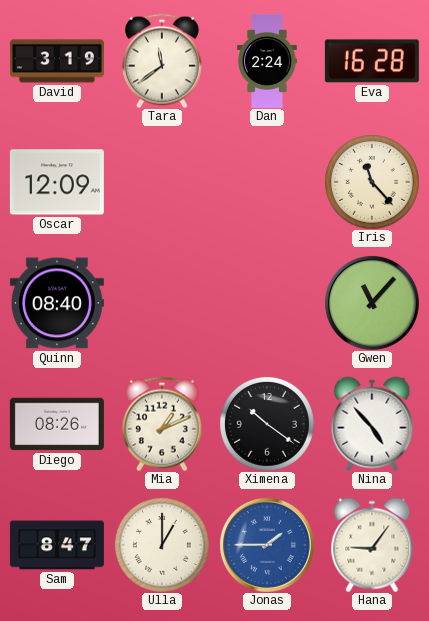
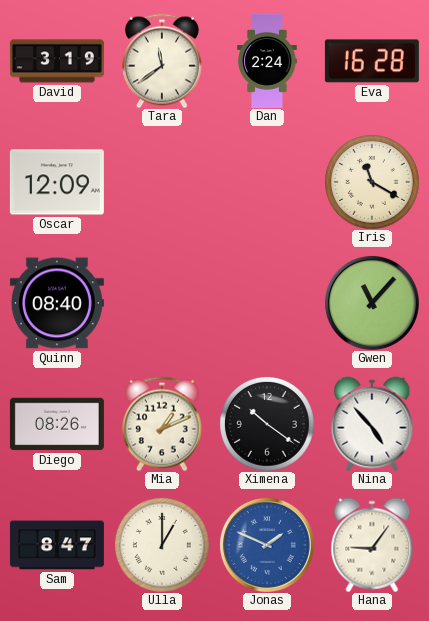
Iris: 11:23 -> 11:20 (372, 182)
Jonas: 1:45 -> 1:49 (267, 545)
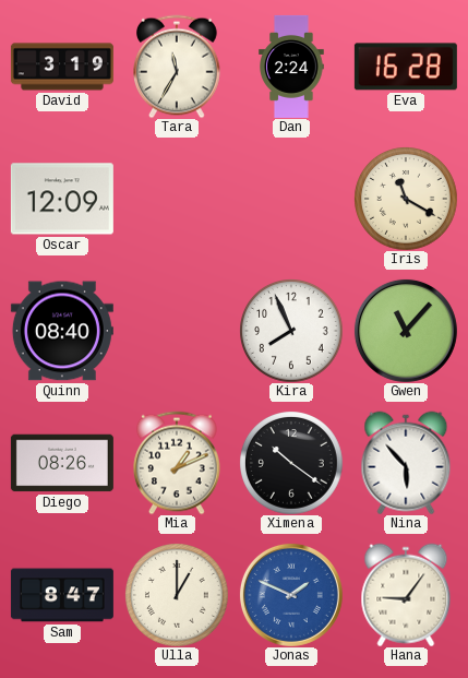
Tara: 11:39 -> 11:35 (178, 67)
Kira: none -> 7:56 (291, 331)
Nina: 4:53 -> 5:53 (406, 463)
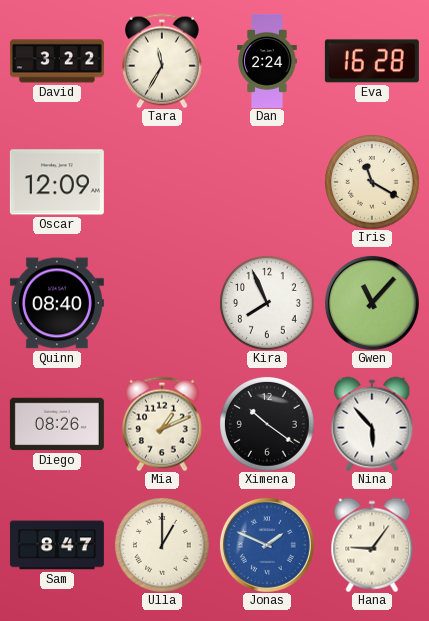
David: 3:19 -> 3:22 (57, 61)
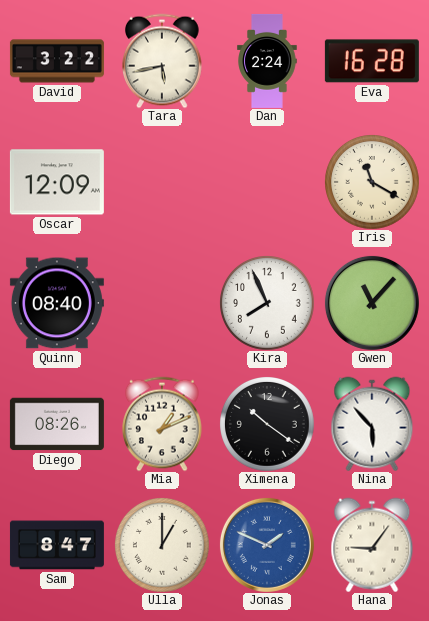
Tara: 11:35 -> 5:43 (163, 61)
